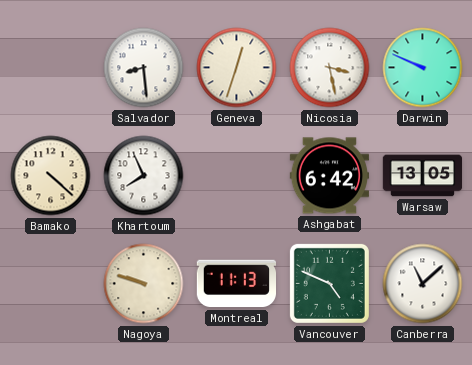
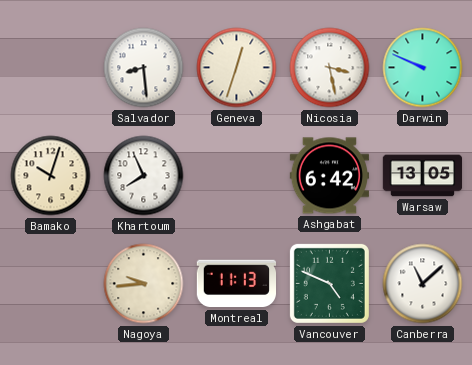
Bamako: 4:22 -> 10:03 (51, 176)
Nagoya: 9:48 -> 9:44 (144, 284)
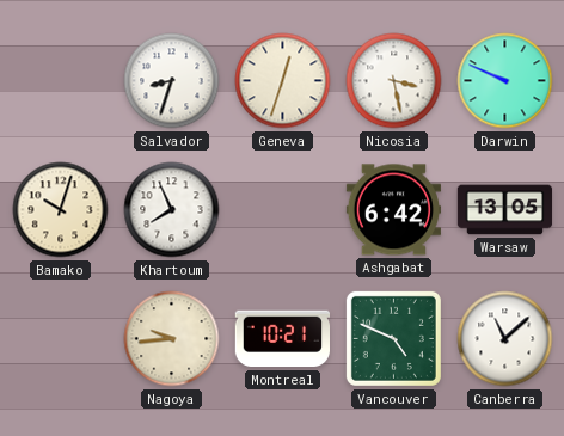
Salvador: 8:29 -> 8:33 (172, 81)
Montreal: 11:13 -> 10:21 (282, 339)
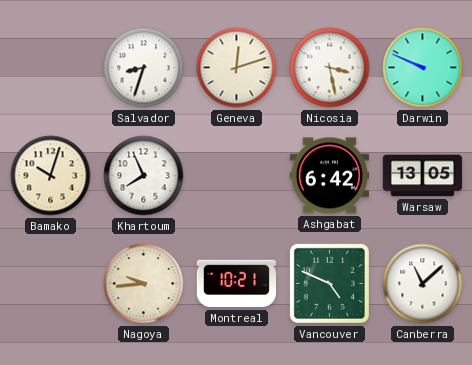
Geneva: 12:33 -> 12:12 (237, 68)
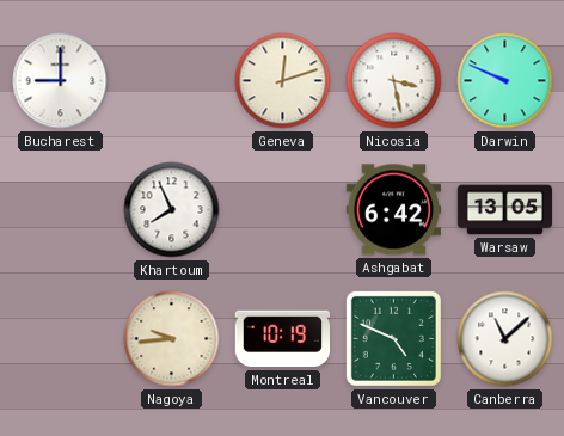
Bucharest: none -> 9:00 (61, 81)
Salvador: 8:33 -> none (144, 68)
Bamako: 10:03 -> none (51, 176)
Montreal: 10:21 -> 10:19 (282, 339)
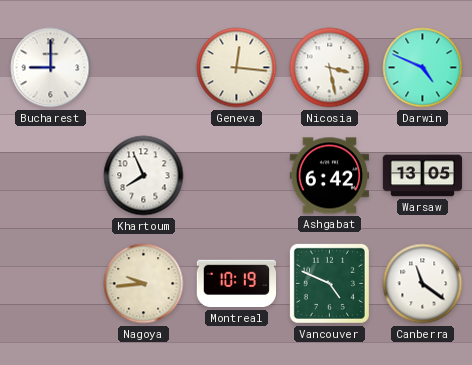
Geneva: 12:12 -> 12:16 (237, 68)
Darwin: 9:49 -> 4:49 (423, 68)
Canberra: 11:08 -> 11:21 (423, 284)
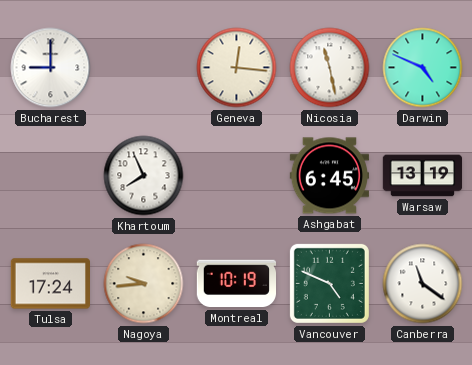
Nicosia: 3:28 -> 11:28 (330, 68)
Ashgabat: 6:42 -> 6:45 (329, 176)
Warsaw: 13:05 -> 13:19 (423, 176)
Tulsa: none -> 17:24 (51, 284)
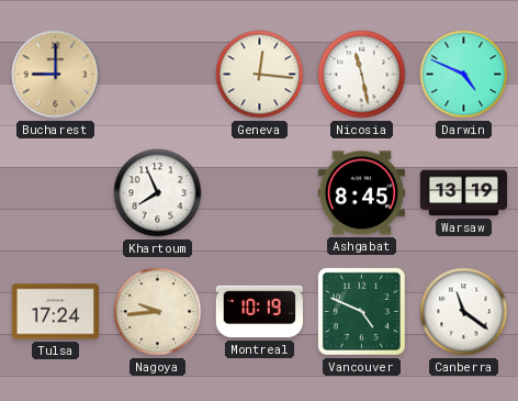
Bucharest dial: white -> champagne (56, 75)
Ashgabat: 6:45 -> 8:45 (361, 193)
